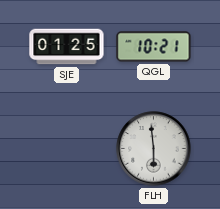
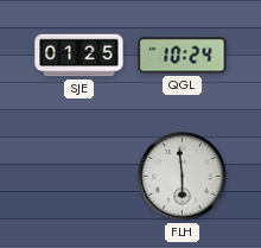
QGL: 10:21 -> 10:24 (183, 56)
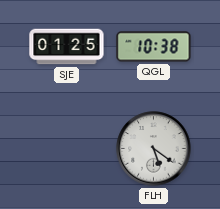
QGL: 10:24 -> 10:38 (154, 47)
FLH: 5:59 -> 5:21 (154, 149)
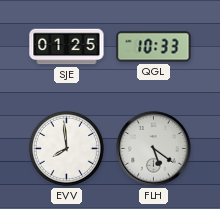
QGL: 10:38 -> 10:33 (154, 47)
EVV: none -> 7:59 (66, 148)
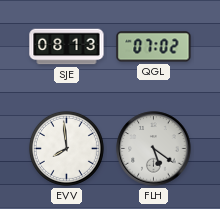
SJE: 01:25 -> 08:13 (67, 47)
QGL: 10:33 -> 07:02 (154, 47)
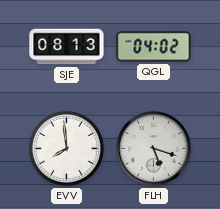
QGL: 07:02 -> 04:02 (154, 47)
FLH: 5:21 -> 5:18 (154, 149)
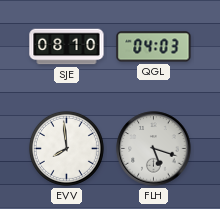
SJE: 08:13 -> 08:10 (67, 47)
QGL: 04:02 -> 04:03 (154, 47)
